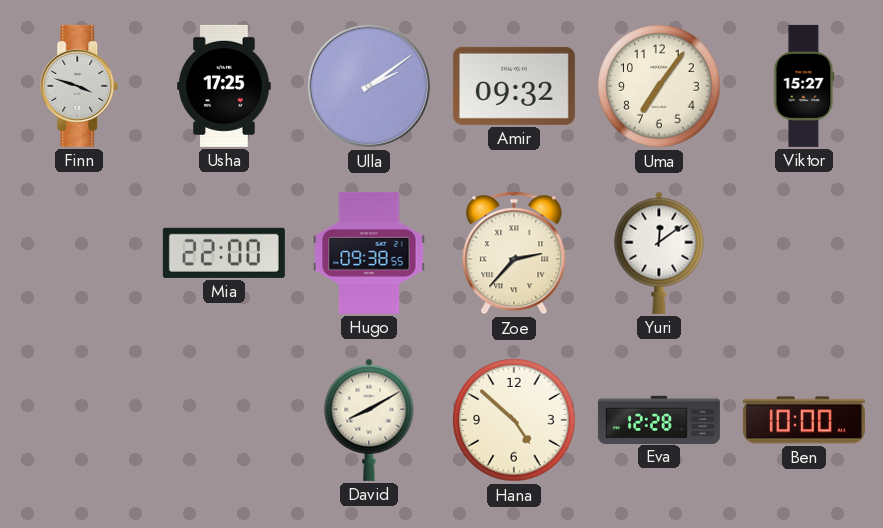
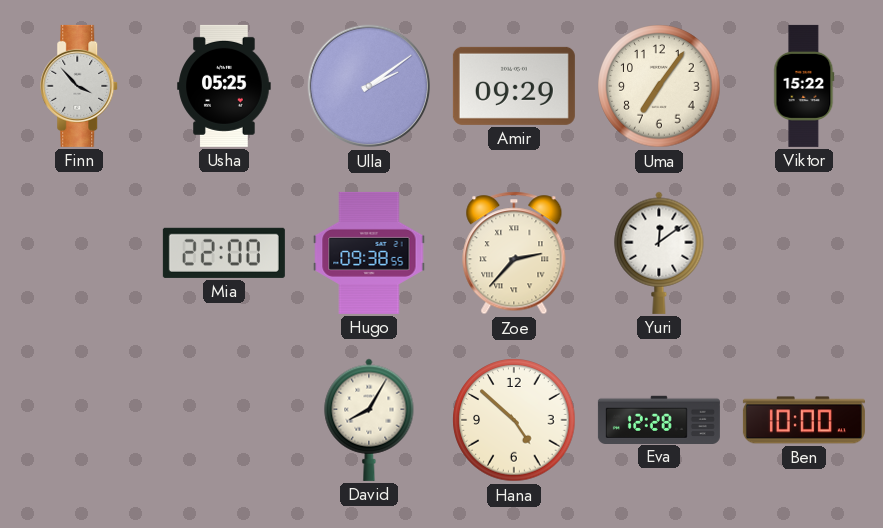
Finn: 3:48 -> 3:53 (80, 86)
Usha: 17:25 -> 05:25 (224, 86)
Amir: 09:32 -> 09:29 (514, 86)
Viktor: 15:27 -> 15:22 (804, 86)
David: 8:10 -> 8:05 (369, 420)
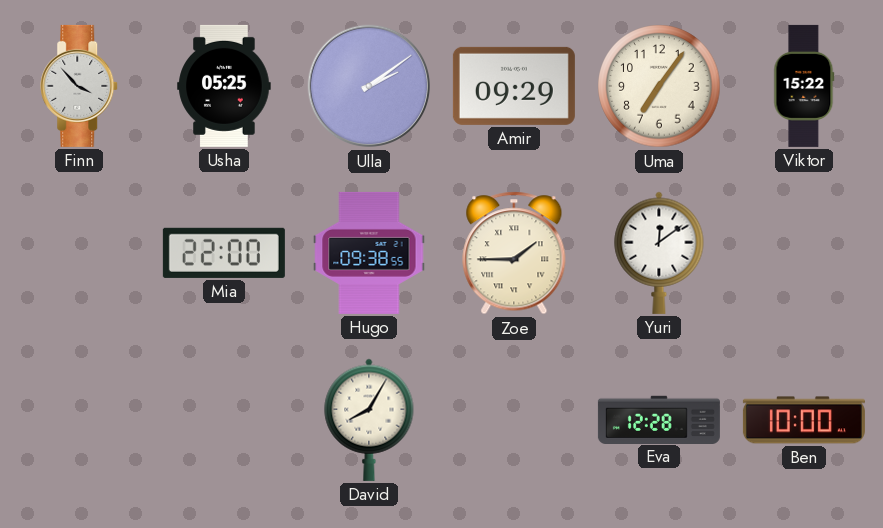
Zoe: 2:37 -> 1:45 (514, 253)
Hana: 4:52 -> none (514, 420)
